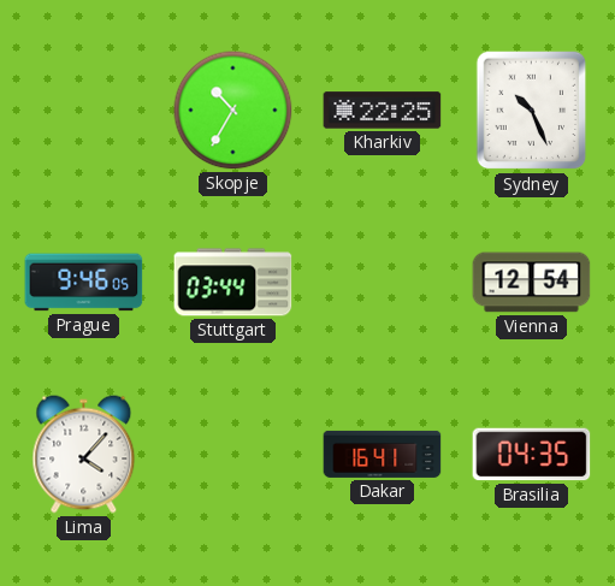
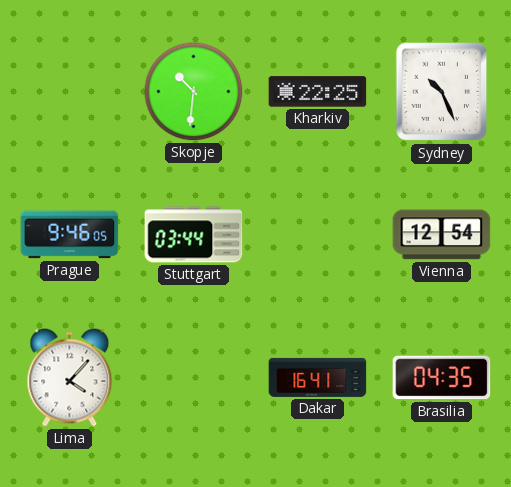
Skopje: 10:35 -> 10:31 (194, 92)
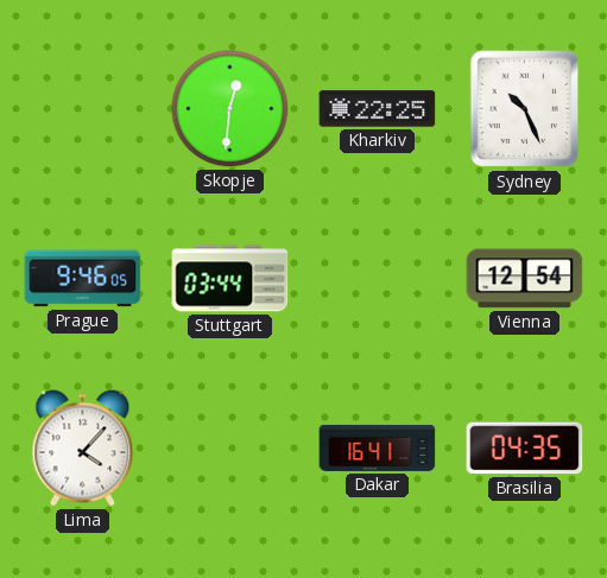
Skopje: 10:31 -> 12:31 (230, 109)
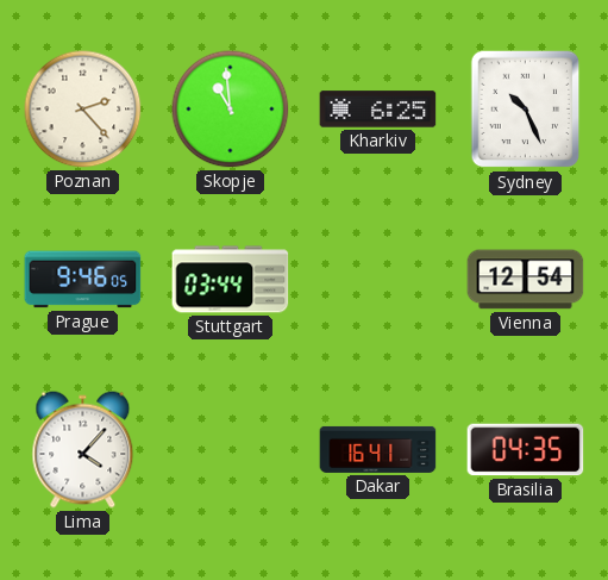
Poznan: none -> 2:23 (83, 110)
Skopje: 12:31 -> 10:59 (231, 110)
Kharkiv: 22:25 -> 6:25 (378, 110)
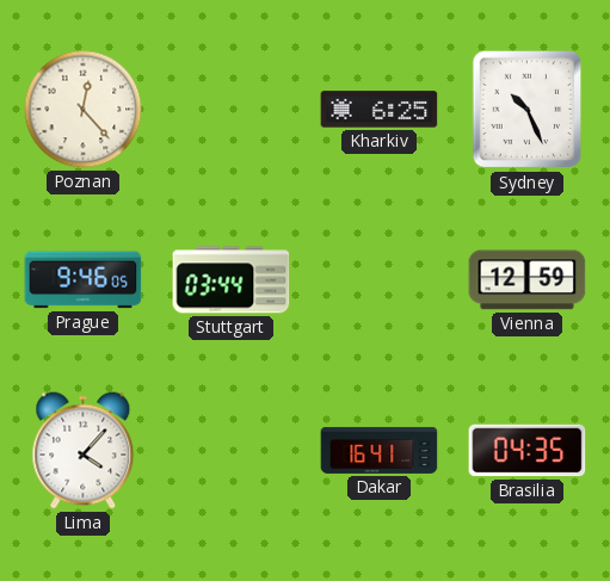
Poznan: 2:23 -> 12:23 (84, 110)
Skopje: 10:59 -> none (231, 110)
Vienna: 12:54 -> 12:59 (528, 280)
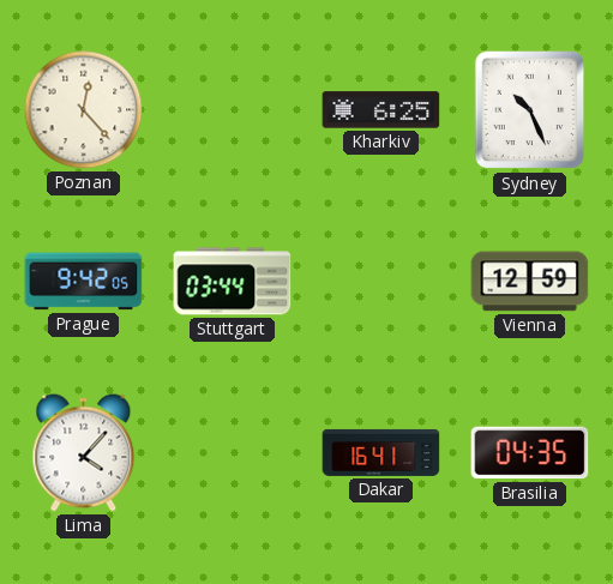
Prague: 9:46 -> 9:42 (84, 282)
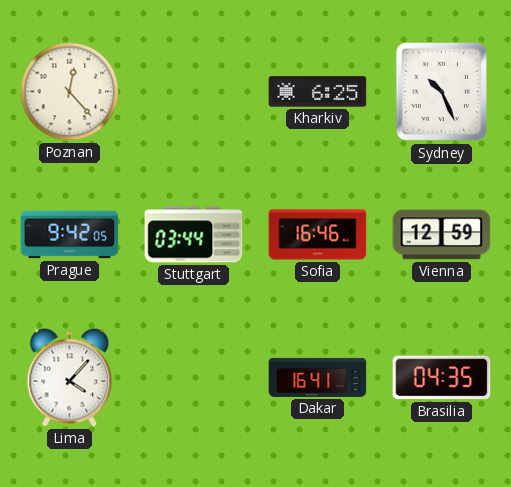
Sofia: none -> 16:46 (318, 235)
